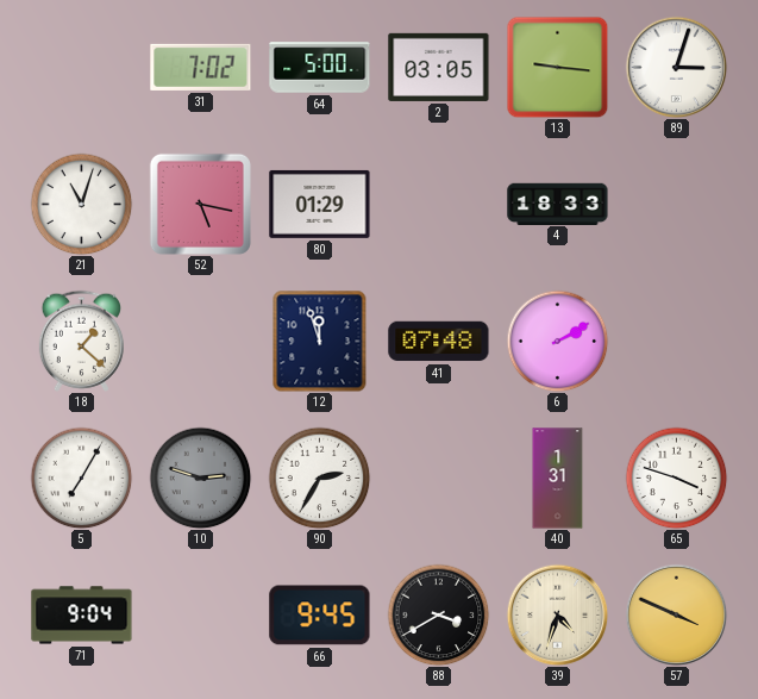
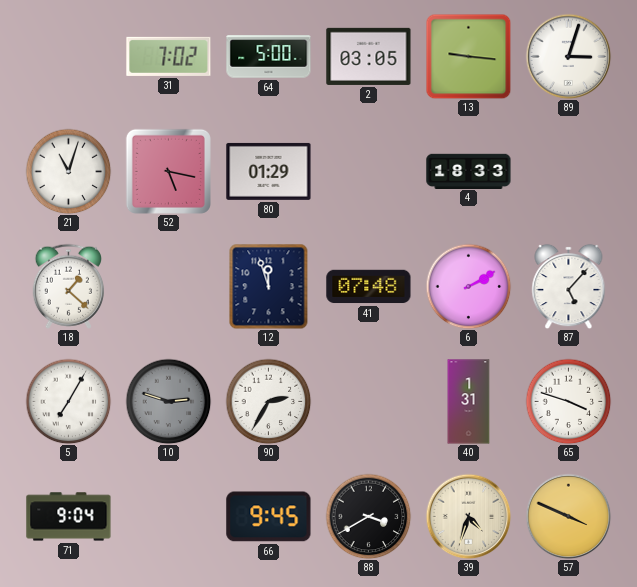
87: none -> 5:07 (569, 286)
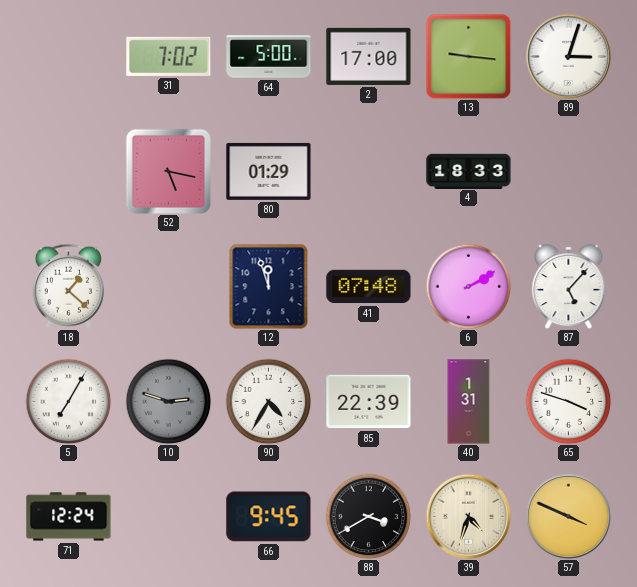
2: 03:05 -> 17:00 (369, 56)
21: 11:03 -> none (68, 171)
90: 2:35 -> 4:35 (268, 401)
85: none -> 22:39 (369, 402)
71: 9:04 -> 12:24 (69, 517)
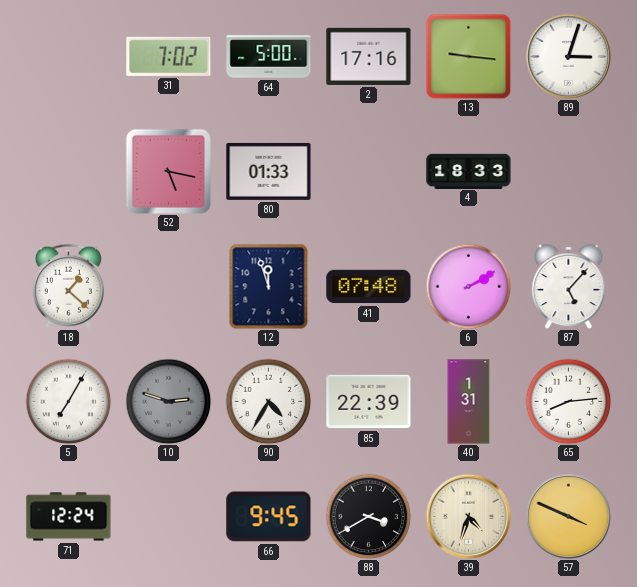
2: 17:00 -> 17:16 (369, 56)
80: 01:29 -> 01:33 (269, 171)
65: 3:48 -> 8:14 (568, 401)
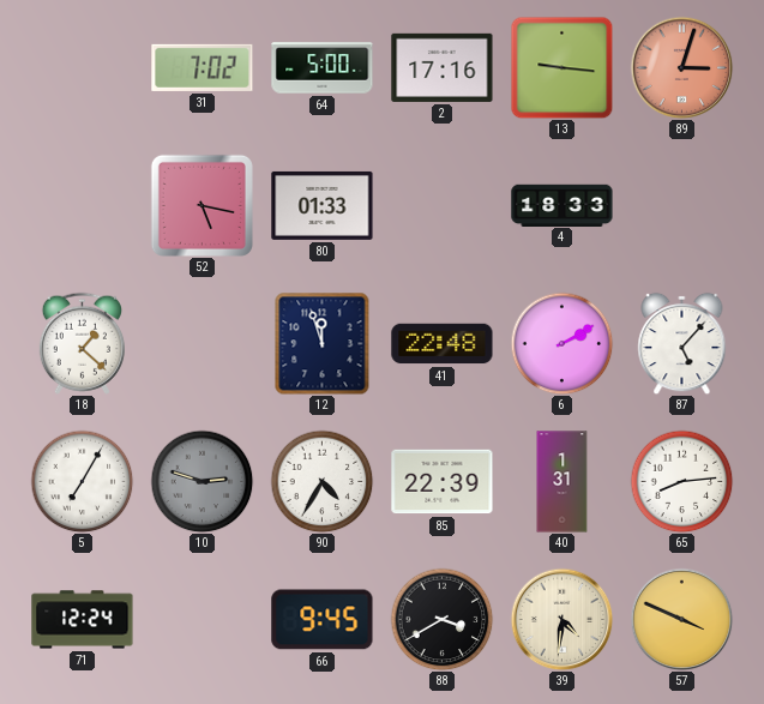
89 dial: white -> salmon (681, 67)
41: 07:48 -> 22:48 (443, 344)
39: 4:33 -> 4:31 (561, 619)
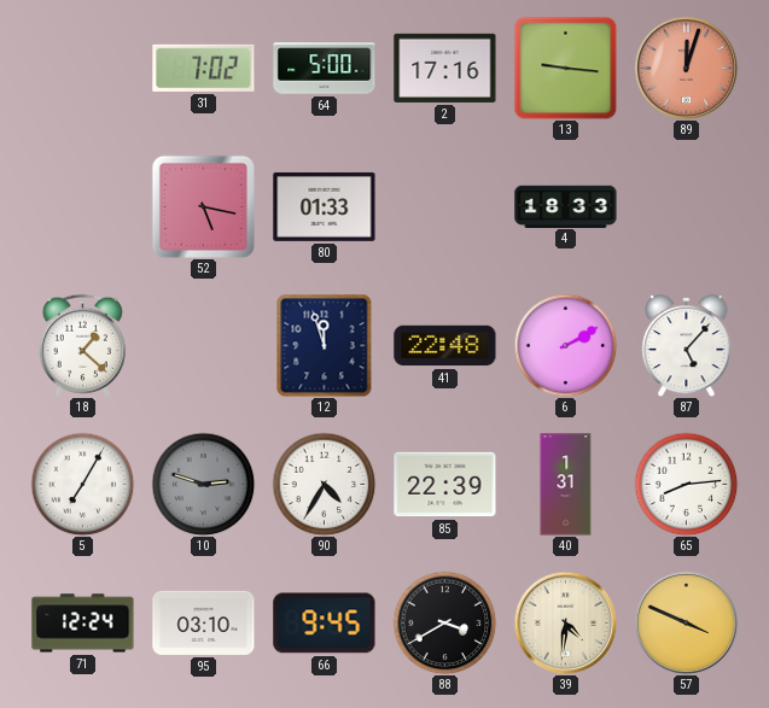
89: 3:03 -> 12:03 (686, 68)
95: none -> 03:10 (204, 622)
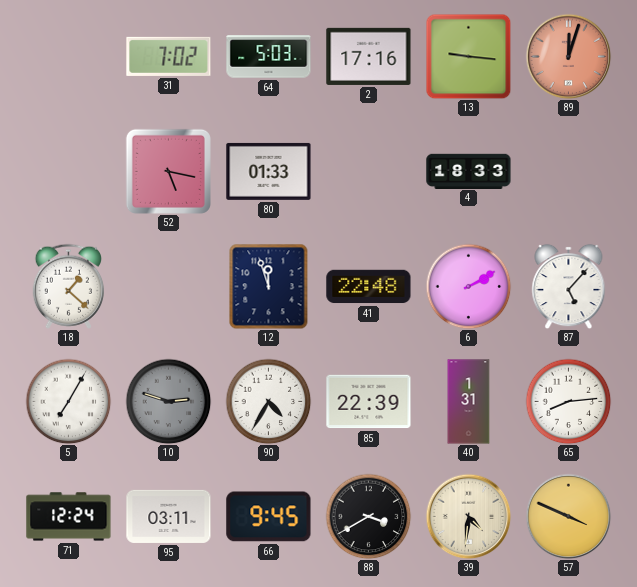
64: 5:00 -> 5:03 (269, 57)
95: 03:10 -> 03:11 (169, 516)
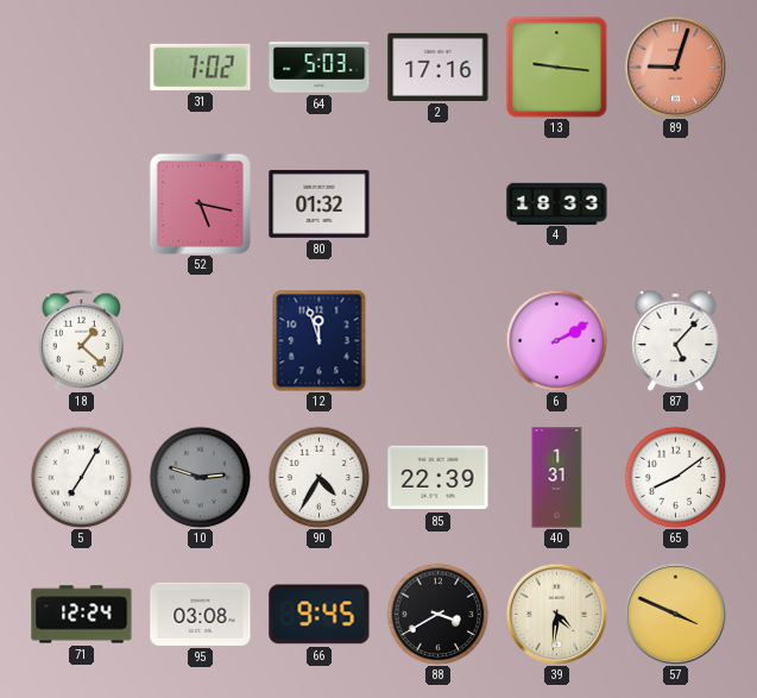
89: 12:03 -> 9:03 (675, 67)
80: 01:33 -> 01:32 (320, 203)
41: 22:48 -> none (369, 287)
65: 8:14 -> 8:09 (675, 477)
95: 03:11 -> 03:08 (201, 614)
